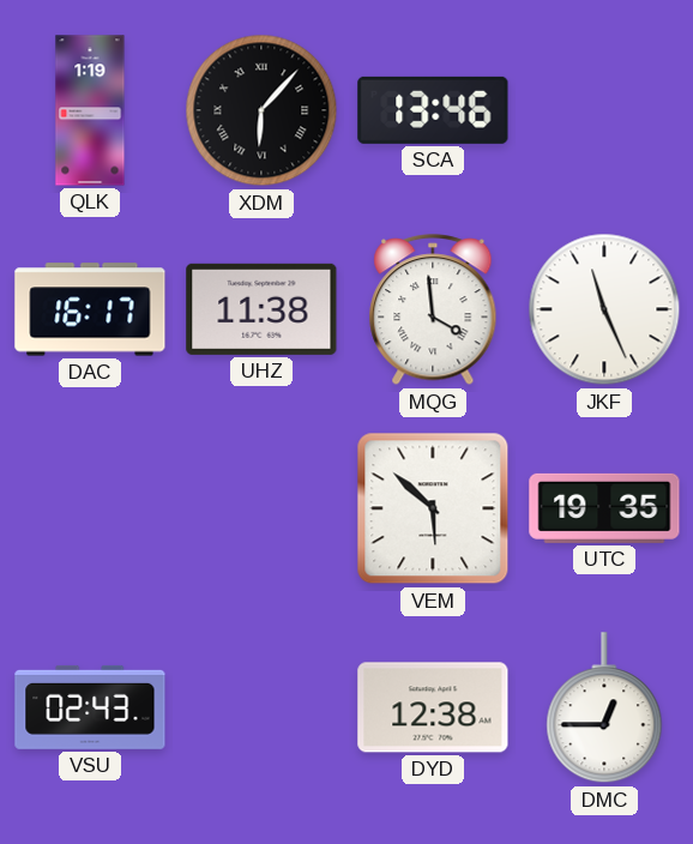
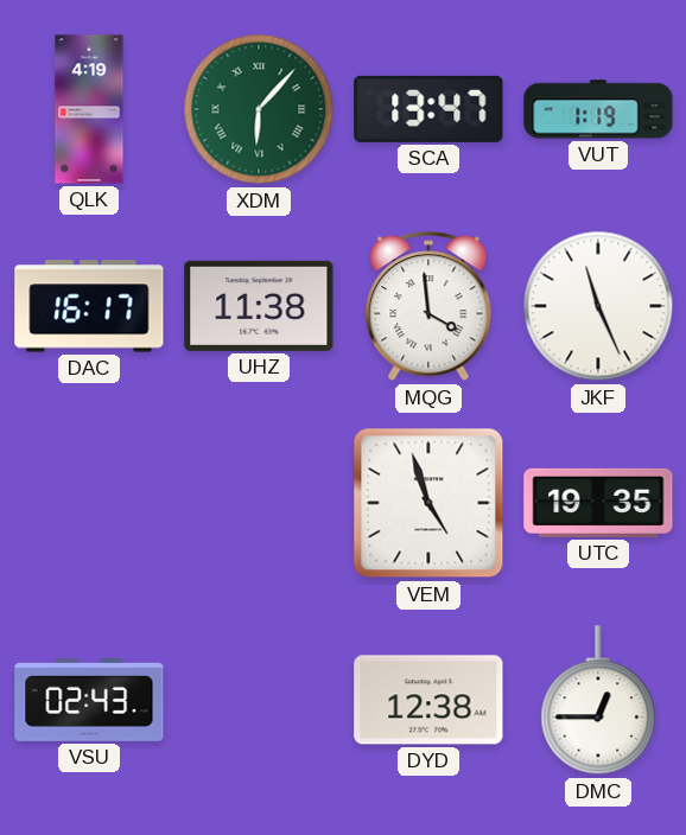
QLK: 1:19 -> 4:19 (89, 109)
XDM dial: black -> green (259, 109)
SCA: 13:46 -> 13:47 (428, 109)
VUT: none -> 1:19 (598, 109)
VEM: 5:52 -> 4:57 (428, 503)
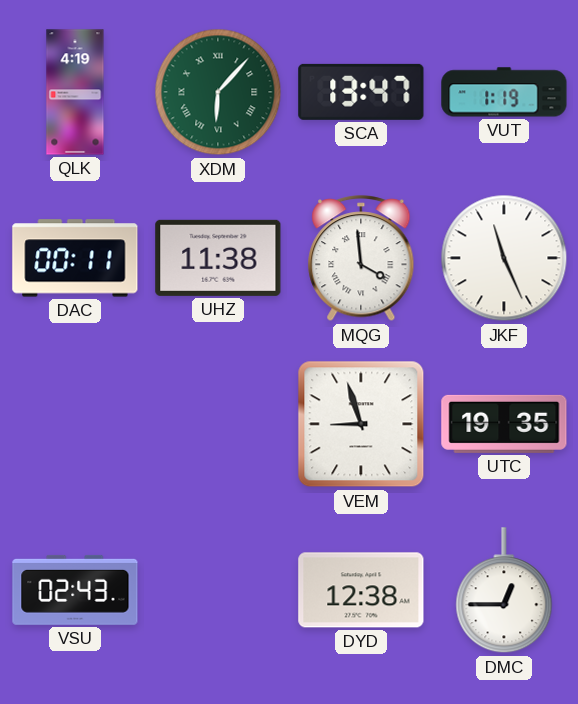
DAC: 16:17 -> 00:11 (75, 258)
VEM: 4:57 -> 8:57 (361, 424)
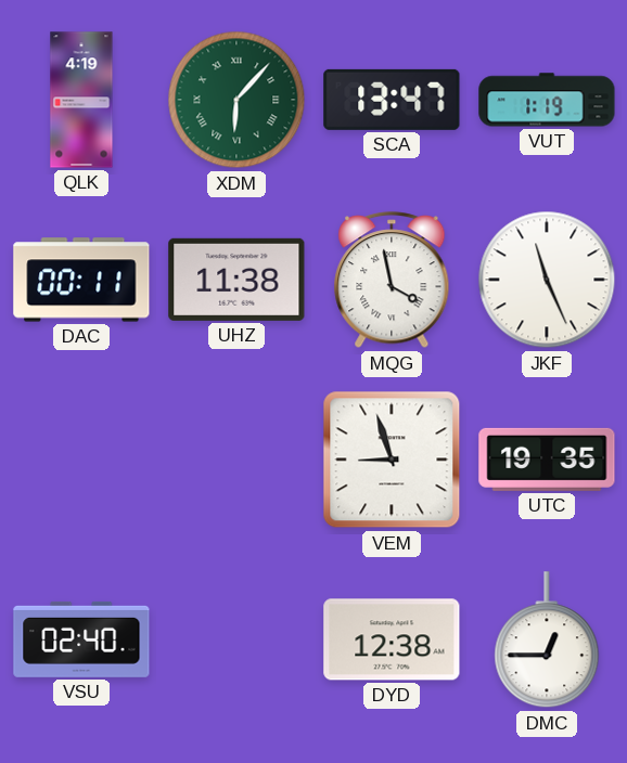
MQG: 3:59 -> 3:58 (392, 281)
VSU: 02:43 -> 02:40 (81, 639)
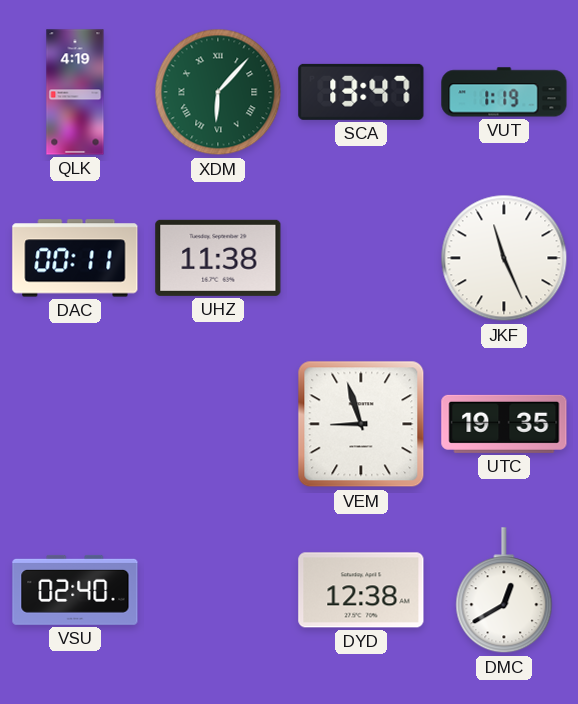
MQG: 3:58 -> none (392, 281)
DMC: 12:45 -> 12:40 (504, 591)
